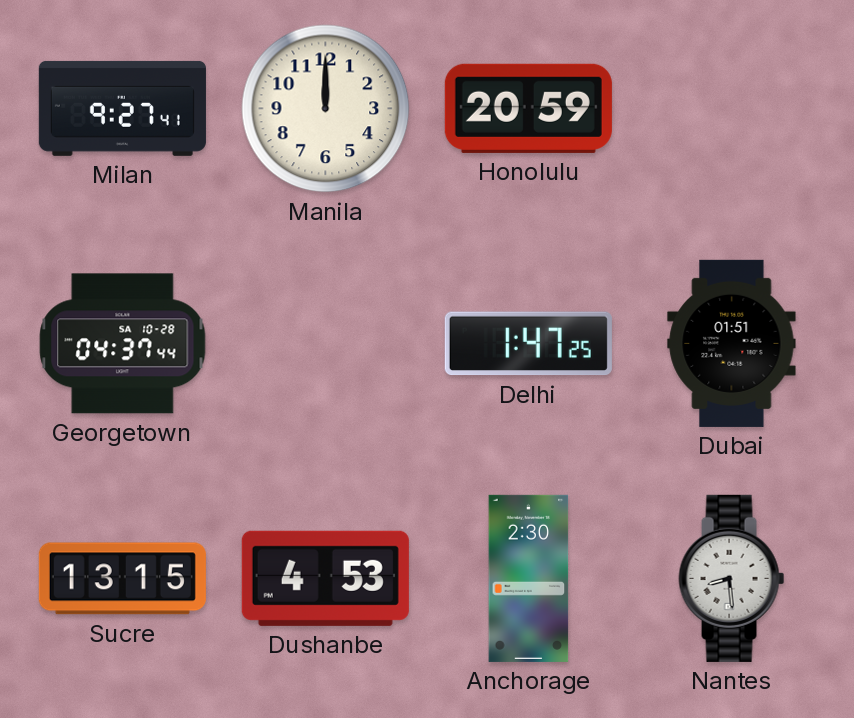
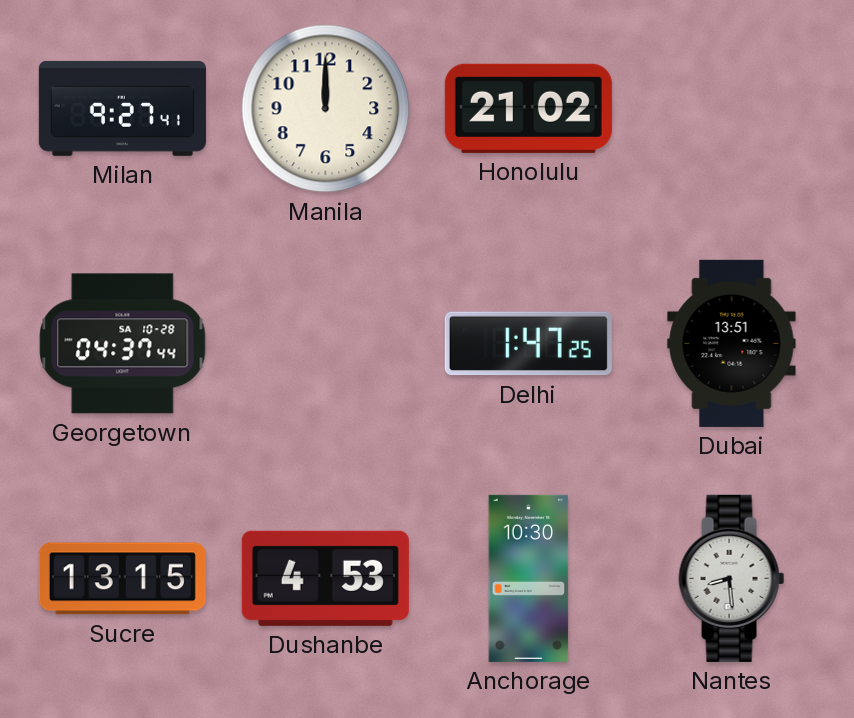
Honolulu: 20:59 -> 21:02 (528, 108)
Dubai: 01:51 -> 13:51 (732, 343)
Anchorage: 2:30 -> 10:30 (529, 578)
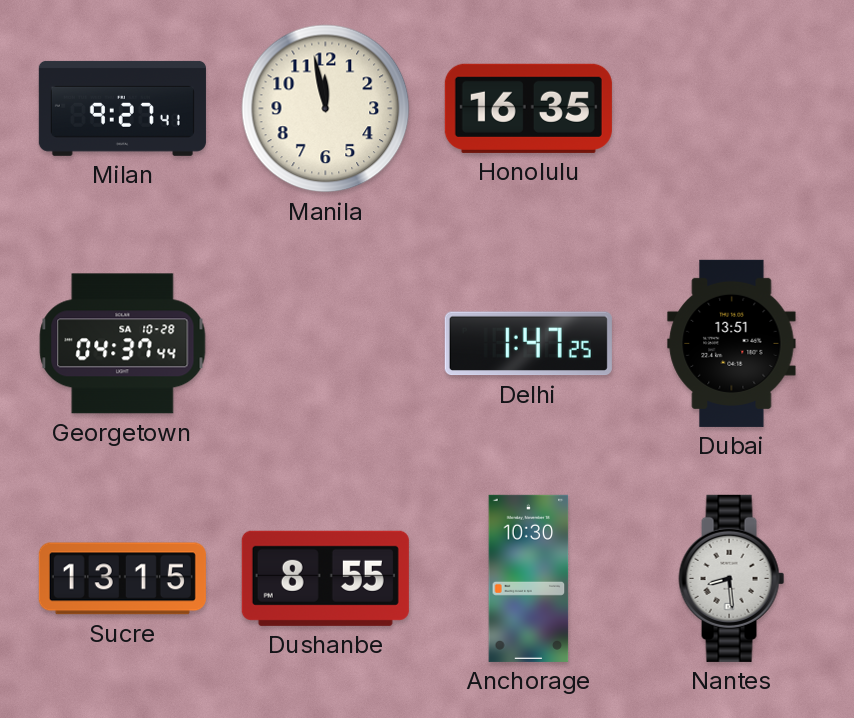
Manila: 12:00 -> 11:58 (326, 109)
Honolulu: 21:02 -> 16:35 (528, 108)
Dushanbe: 4:53 -> 8:55 (325, 578)
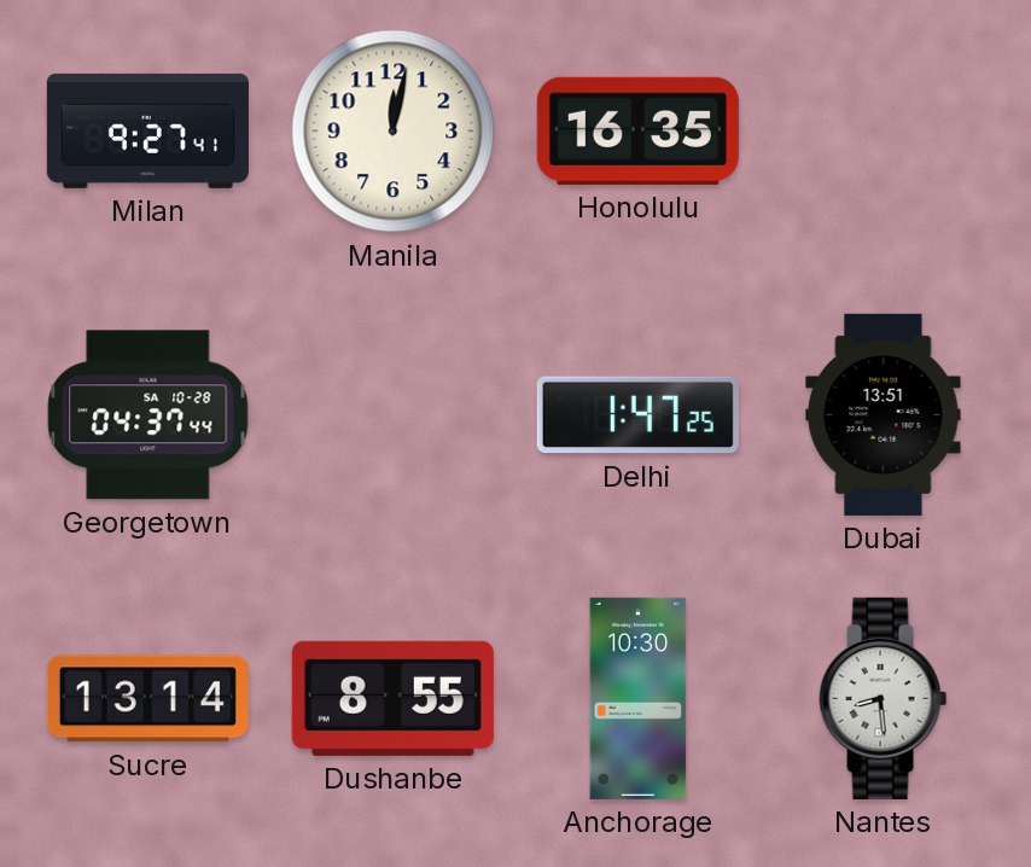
Manila: 11:58 -> 12:02 (394, 132)
Sucre: 13:15 -> 13:14 (147, 699)
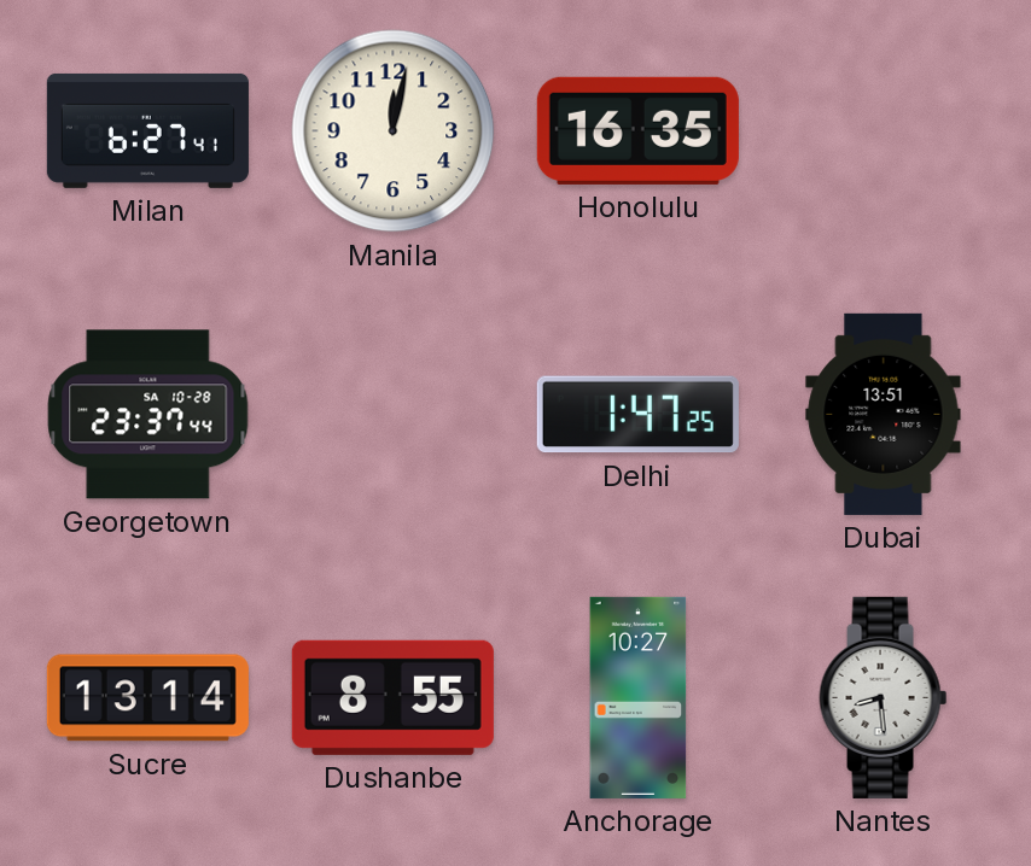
Milan: 9:27 -> 6:27 (147, 130)
Georgetown: 04:37 -> 23:37 (148, 415)
Anchorage: 10:30 -> 10:27 (639, 697)
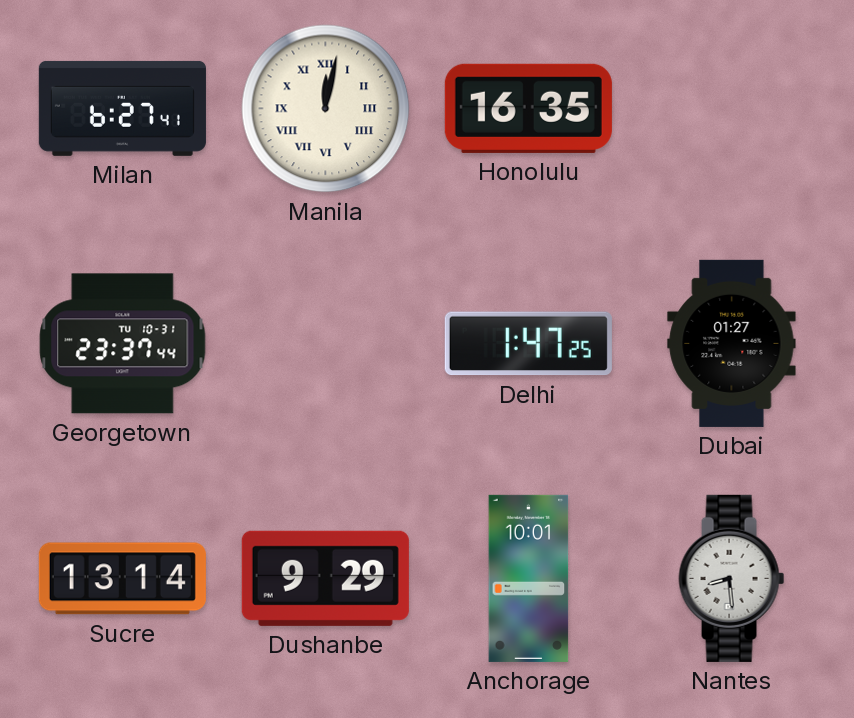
Manila numerals: Arabic -> Roman (326, 109)
Georgetown date: SA 10-28 -> TU 10-31 (123, 344)
Dubai: 13:51 -> 01:27 (732, 343)
Dushanbe: 8:55 -> 9:29 (325, 578)
Anchorage: 10:27 -> 10:01 (529, 578)
